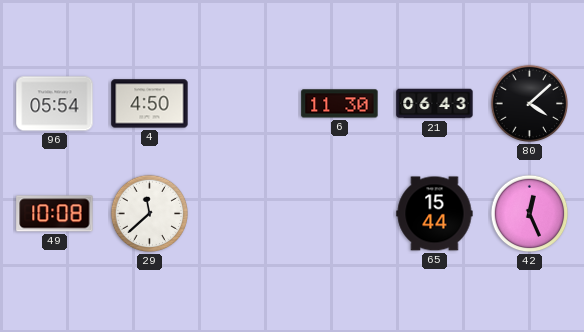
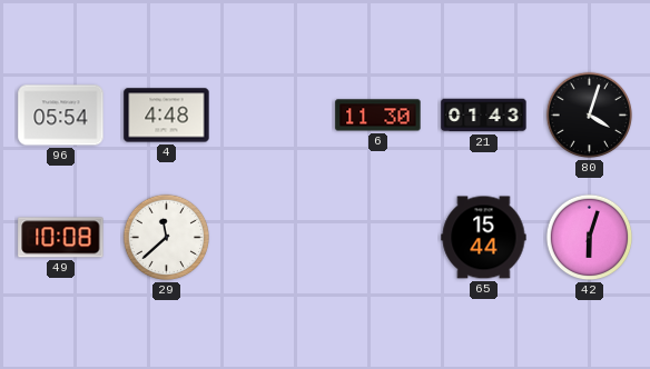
4: 4:50 -> 4:48 (167, 116)
21: 06:43 -> 01:43 (484, 116)
80: 4:08 -> 4:03 (590, 116)
42: 12:26 -> 6:03 (590, 238)
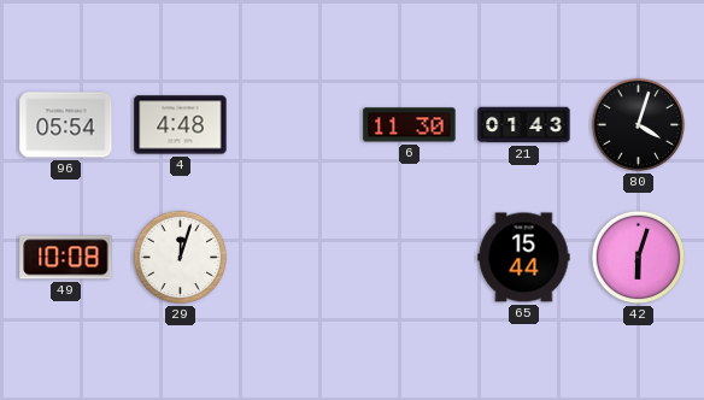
29: 11:38 -> 12:03 (181, 258)
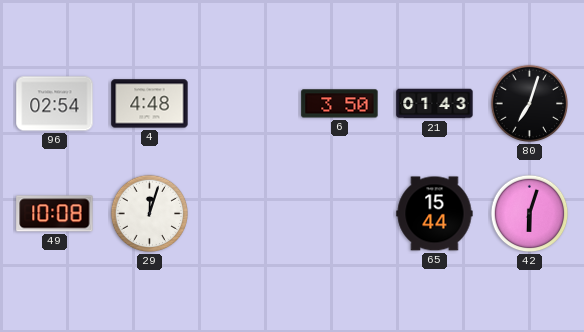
96: 05:54 -> 02:54 (55, 104)
6: 11:30 -> 3:50 (340, 104)
80: 4:03 -> 7:03 (530, 104)
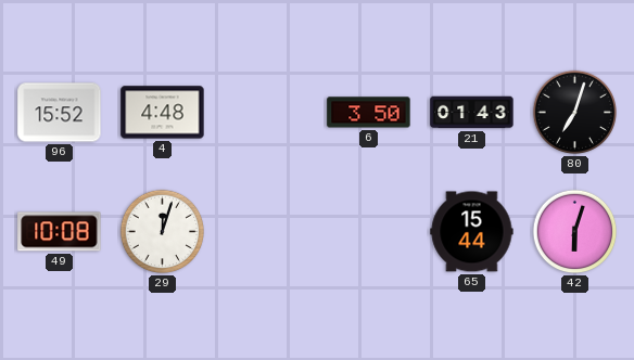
96: 02:54 -> 15:52 (60, 113)
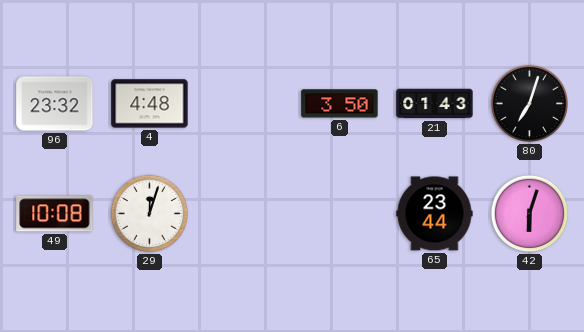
96: 15:52 -> 23:32 (55, 104)
65: 15:44 -> 23:44 (435, 214)
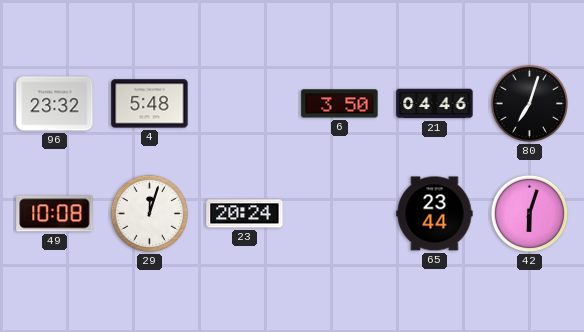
4: 4:48 -> 5:48 (150, 104)
21: 01:43 -> 04:46 (435, 104)
23: none -> 20:24 (245, 214)
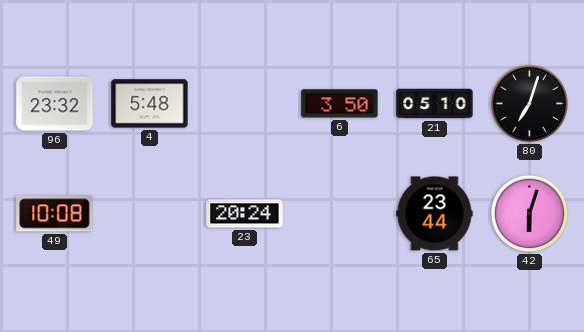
21: 04:46 -> 05:10 (435, 104)
29: 12:03 -> none (150, 214)
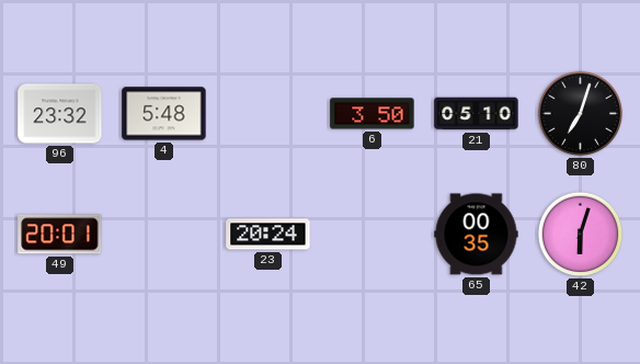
49: 10:08 -> 20:01 (60, 235)
65: 23:44 -> 00:35 (477, 235)
